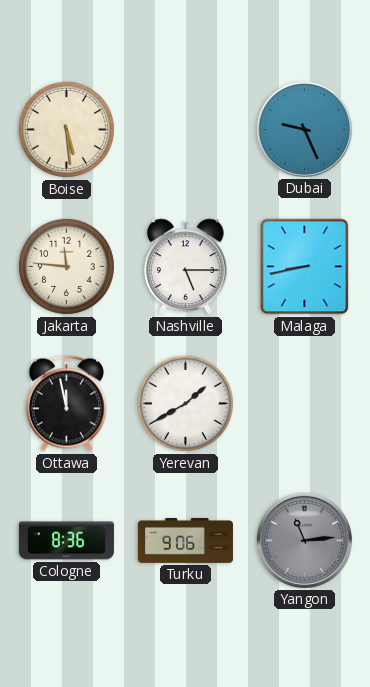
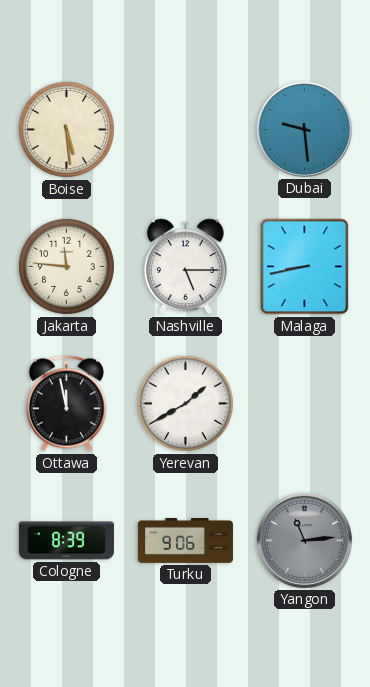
Dubai: 9:26 -> 9:29 (304, 129)
Cologne: 8:36 -> 8:39 (66, 541)
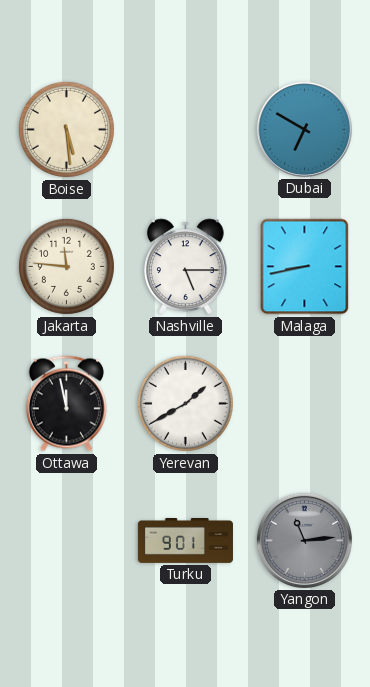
Dubai: 9:29 -> 6:50 (304, 129)
Cologne: 8:39 -> none (66, 541)
Turku: 9:06 -> 9:01 (185, 541)
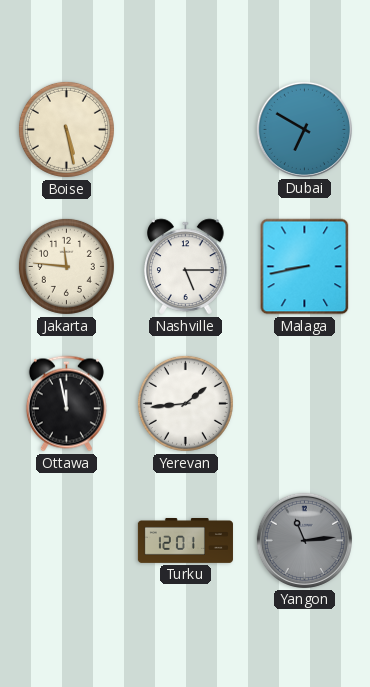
Boise: 5:29 -> 5:28 (66, 129)
Yerevan: 1:40 -> 1:44 (185, 403)
Turku: 9:01 -> 12:01 (185, 541)
